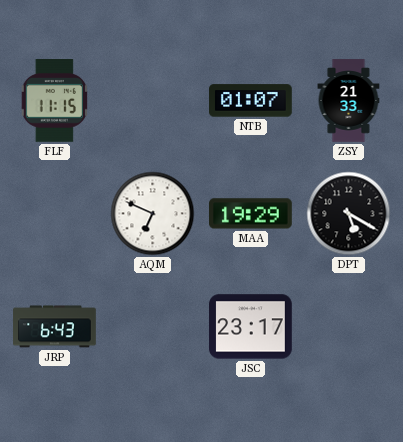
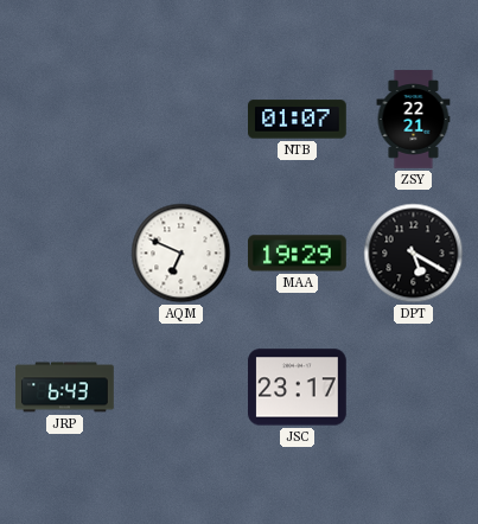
FLF: 11:15 -> none (54, 101)
ZSY: 21:33 -> 22:21 (414, 120)
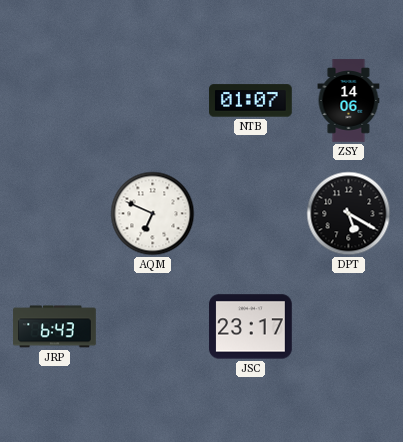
ZSY: 22:21 -> 14:06 (349, 101)
MAA: 19:29 -> none (298, 254)
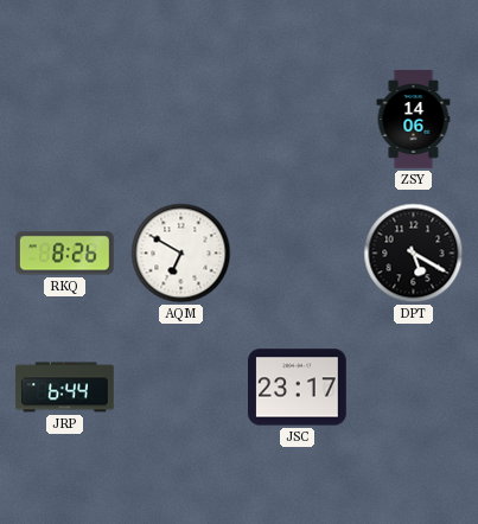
NTB: 01:07 -> none (251, 101)
RKQ: none -> 8:26 (65, 254)
AQM: 6:49 -> 6:50 (181, 254)
JRP: 6:43 -> 6:44 (65, 388)
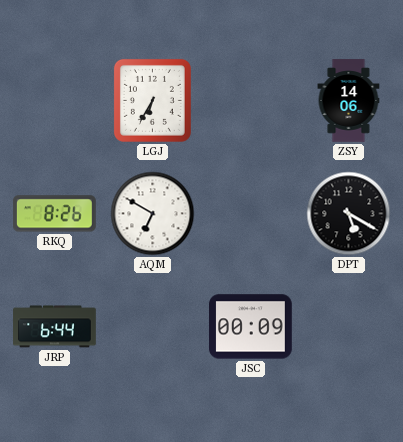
LGJ: none -> 6:35 (152, 100)
JSC: 23:17 -> 00:09 (251, 327)
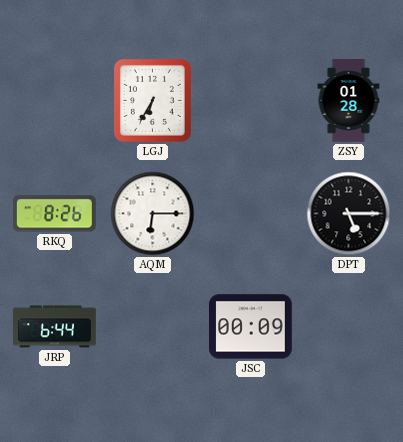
ZSY: 14:06 -> 01:28 (349, 101)
AQM: 6:50 -> 6:15 (153, 214)
DPT: 5:20 -> 5:15 (349, 214)
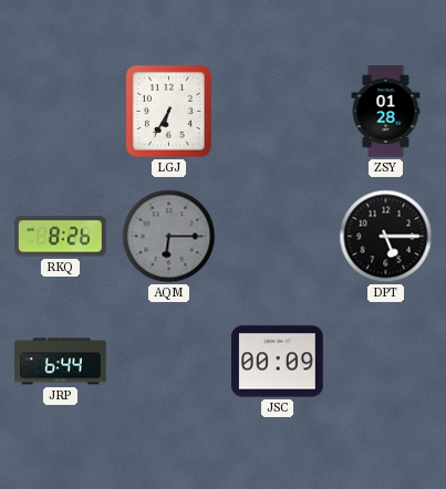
AQM dial: white -> grey (169, 237)
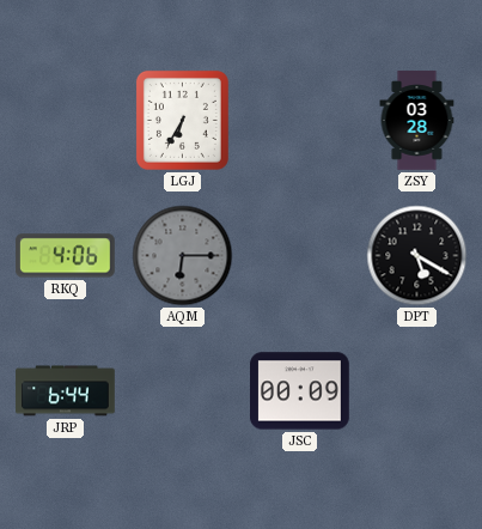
ZSY: 01:28 -> 03:28 (417, 121)
RKQ: 8:26 -> 4:06 (66, 256)
DPT: 5:15 -> 5:20 (417, 256)
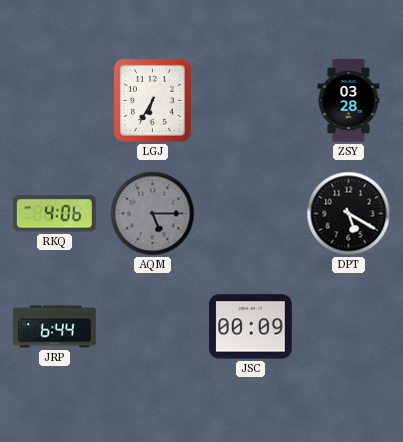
AQM: 6:15 -> 5:15 (153, 214)
